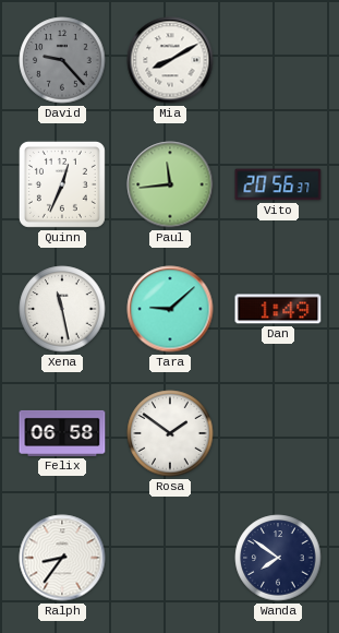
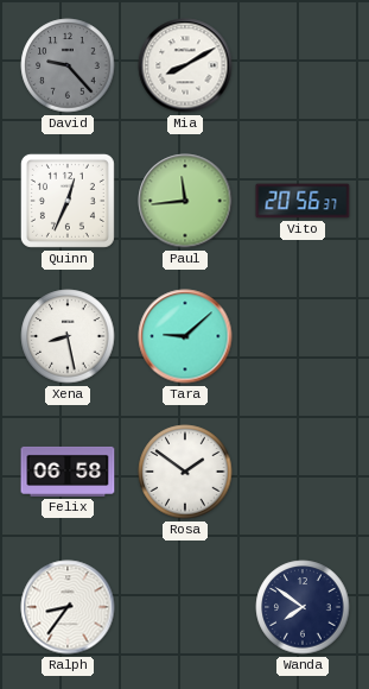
Xena: 11:28 -> 8:28 (68, 336)
Dan: 1:49 -> none (278, 309)
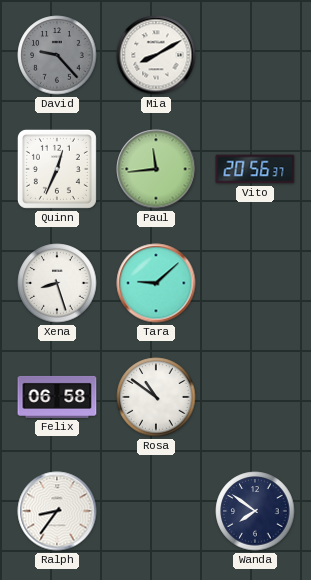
Xena: 8:28 -> 8:27 (57, 283)
Rosa: 1:51 -> 10:51 (156, 397)
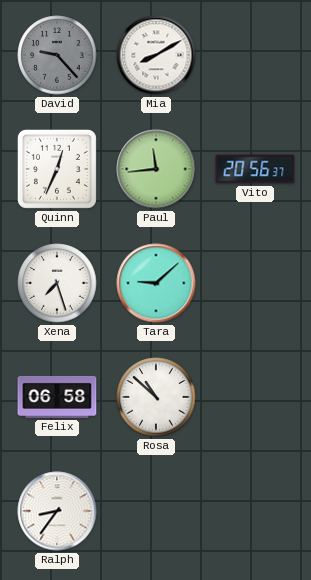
Xena: 8:27 -> 7:27 (57, 283)
Rosa: 10:51 -> 10:52 (156, 397)
Wanda: 7:51 -> none (255, 511)
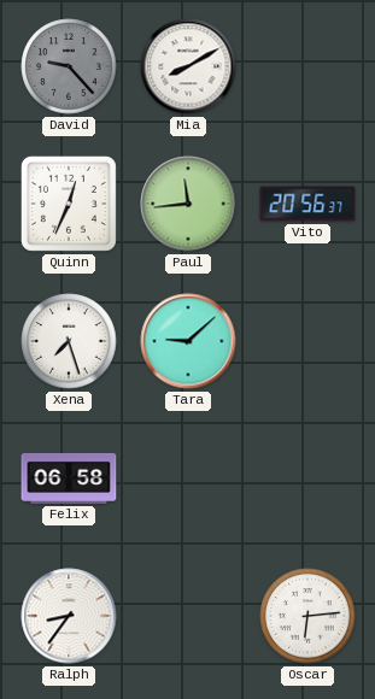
Rosa: 10:52 -> none (156, 397)
Oscar: none -> 6:14 (307, 616)
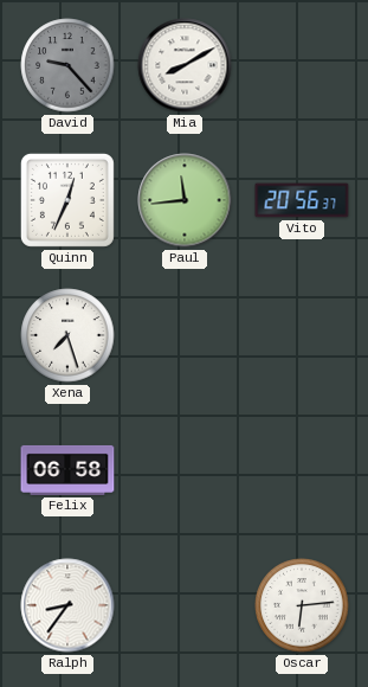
Tara: 9:08 -> none (188, 341)
